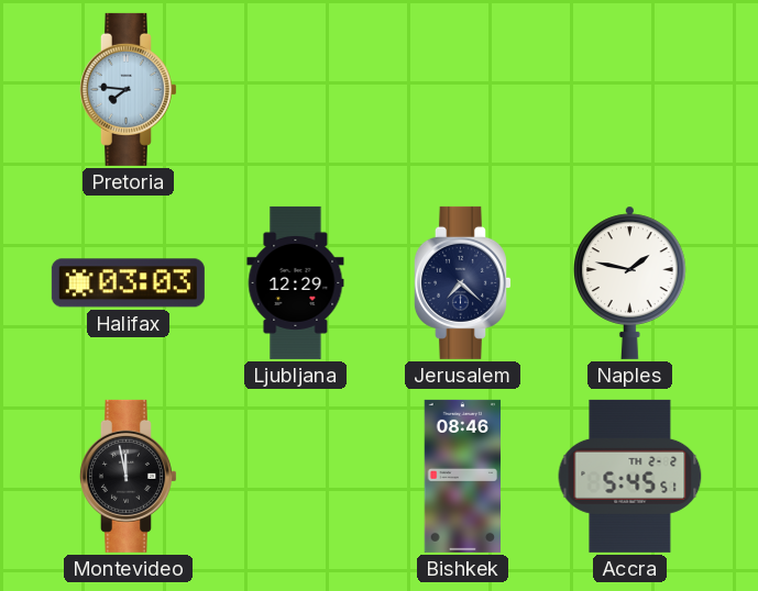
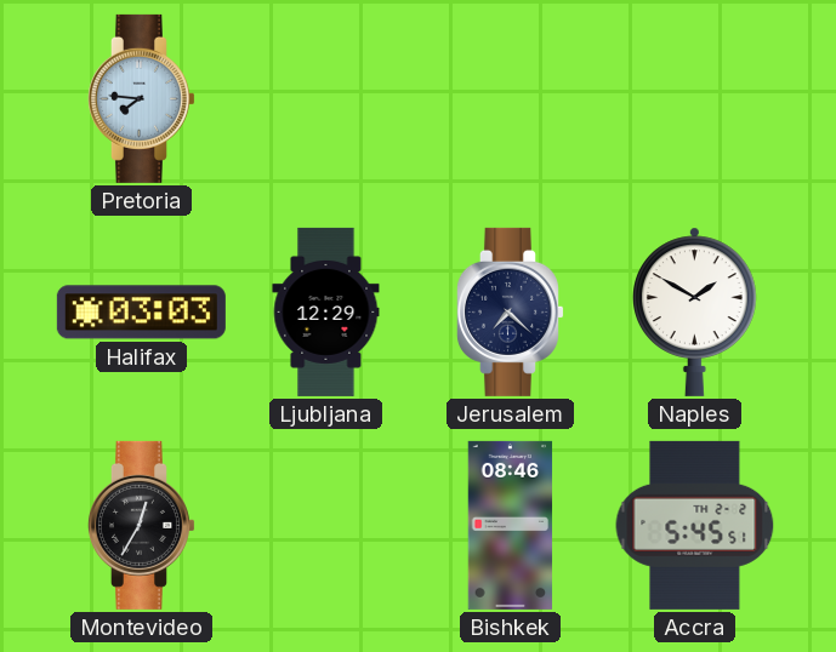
Naples: 1:47 -> 1:50 (695, 311)
Montevideo: 11:58 -> 12:35 (141, 525)
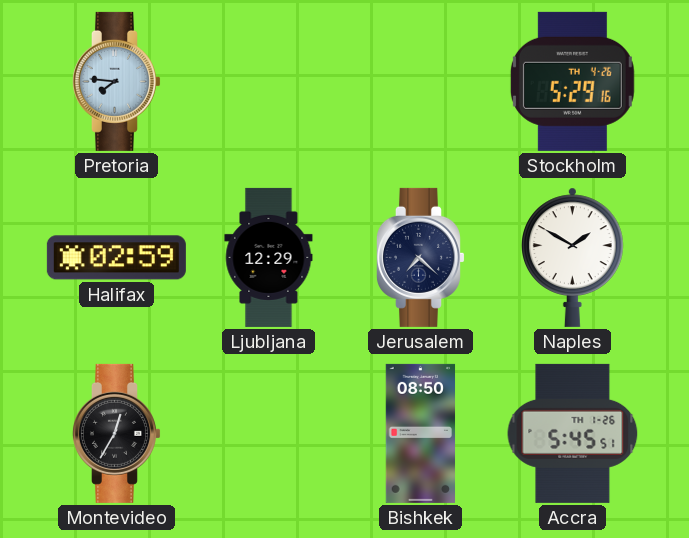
Stockholm: none -> 5:29 (572, 81)
Halifax: 03:03 -> 02:59 (116, 258)
Bishkek: 08:46 -> 08:50 (421, 433)
Accra date: TH 2-2 -> TH 1-26 (573, 433)
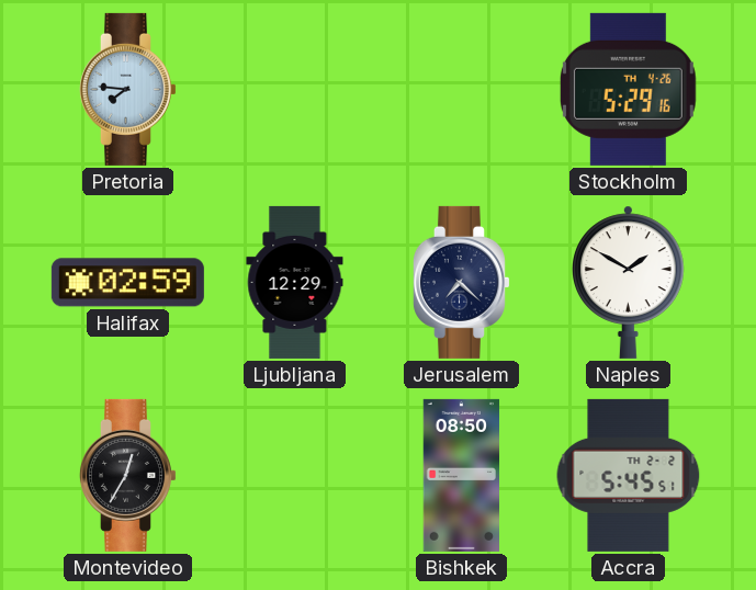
Accra date: TH 1-26 -> TH 2-2 (629, 475)
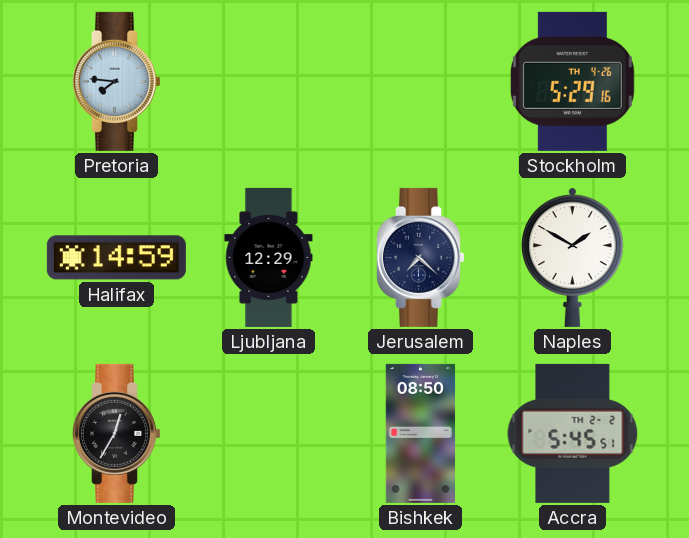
Halifax: 02:59 -> 14:59 (116, 258)
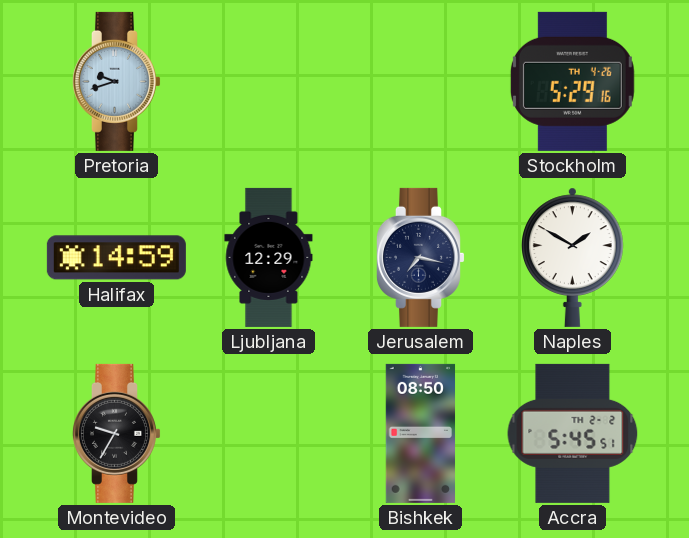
Pretoria: 7:46 -> 9:42 (116, 81)
Jerusalem: 7:22 -> 7:17 (420, 257)
Montevideo: 12:35 -> 9:35 (116, 433)
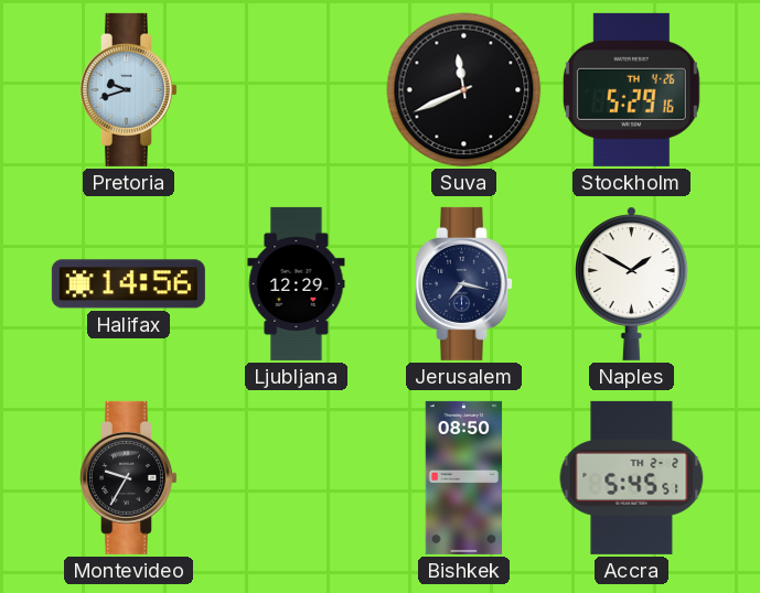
Suva: none -> 11:41 (464, 90)
Halifax: 14:59 -> 14:56 (128, 284)
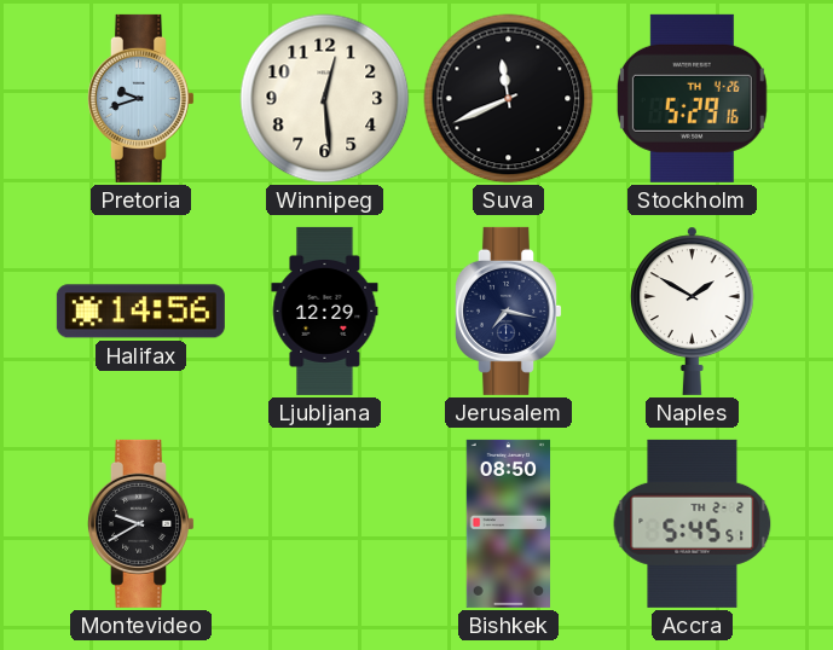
Winnipeg: none -> 12:29 (325, 99)
Montevideo: 9:35 -> 9:40 (140, 523)
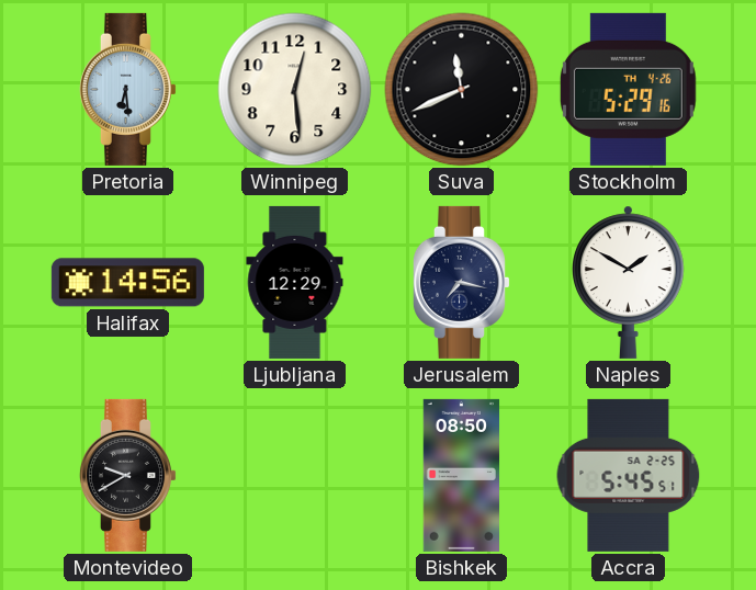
Pretoria: 9:42 -> 6:29 (127, 89)
Accra date: TH 2-2 -> SA 2-25 (629, 475)
